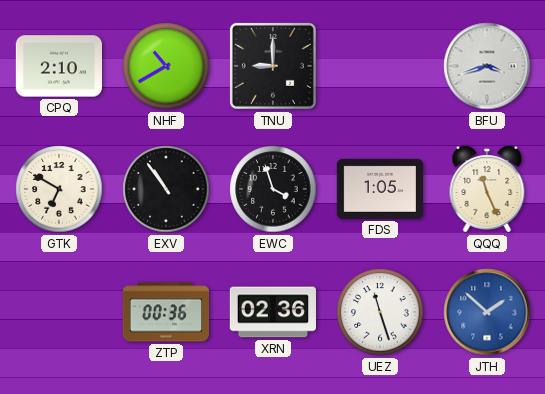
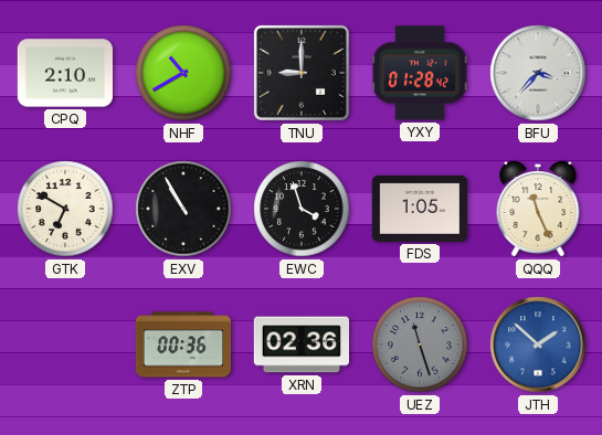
YXY: none -> 01:28 (420, 73)
BFU: 3:42 -> 3:37 (538, 73)
EXV: 10:54 -> 10:55 (183, 209)
UEZ dial: white -> grey (420, 344)
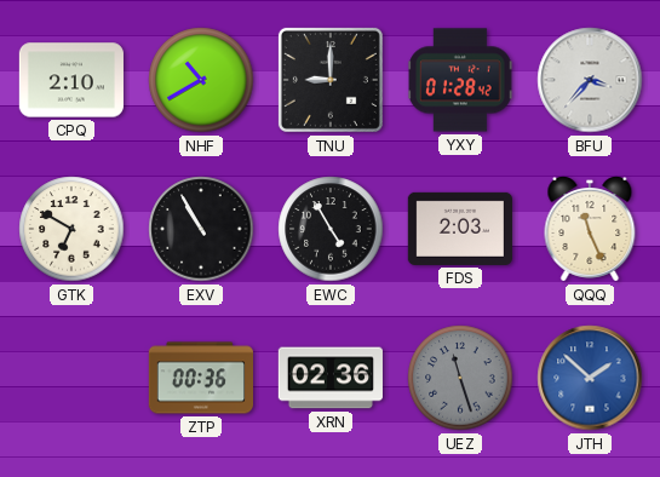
EWC: 3:57 -> 4:55 (331, 229)
FDS: 1:05 -> 2:03 (460, 229)
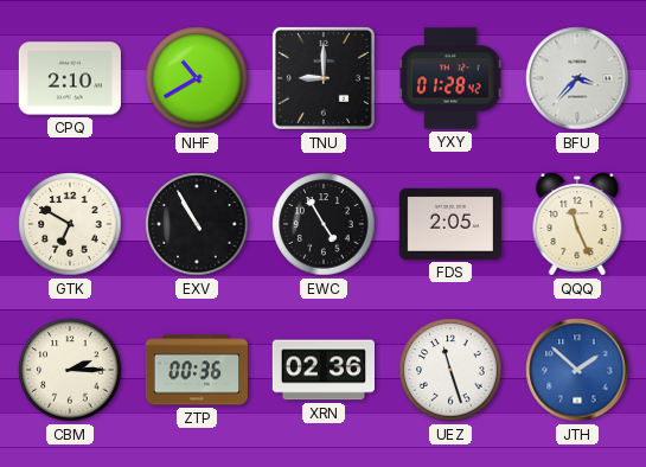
FDS: 2:03 -> 2:05 (450, 224)
CBM: none -> 2:15 (70, 370)
UEZ dial: grey -> white (450, 370)
